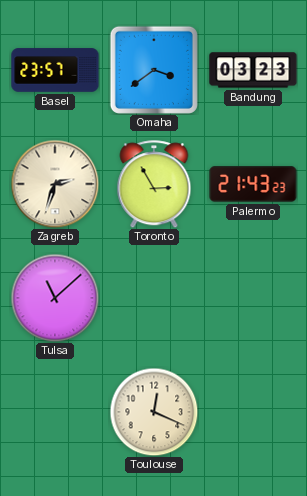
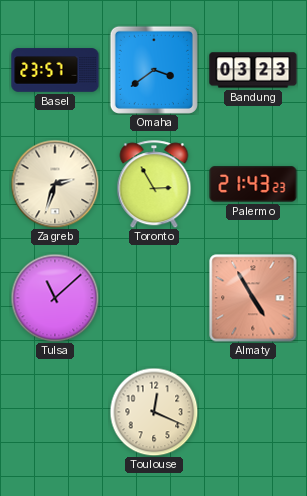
Almaty: none -> 4:55 (253, 298)
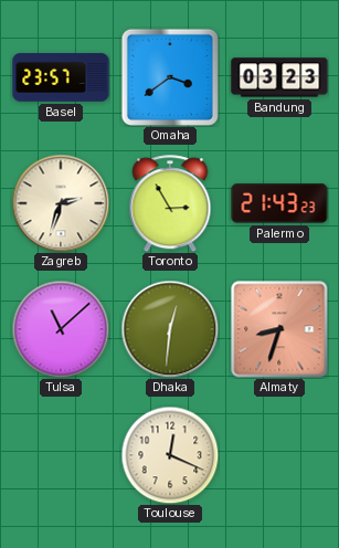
Dhaka: none -> 12:31 (170, 329)
Almaty: 4:55 -> 8:33 (279, 329)
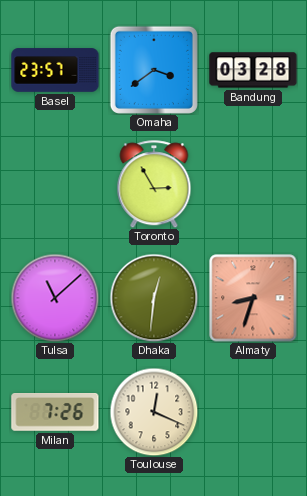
Bandung: 03:23 -> 03:28 (253, 70)
Zagreb: 2:33 -> none (61, 203)
Palermo: 21:43 -> none (279, 204)
Milan: none -> 7:26 (55, 413)
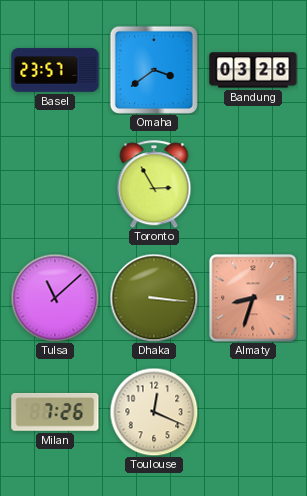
Dhaka: 12:31 -> 3:16 (154, 298)
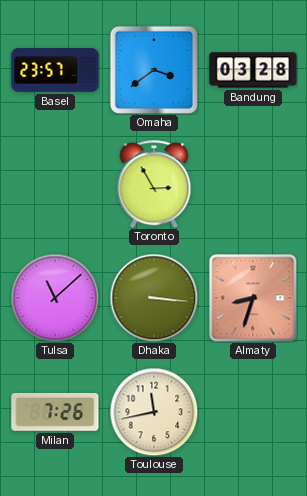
Toulouse: 12:19 -> 11:43 (154, 412)
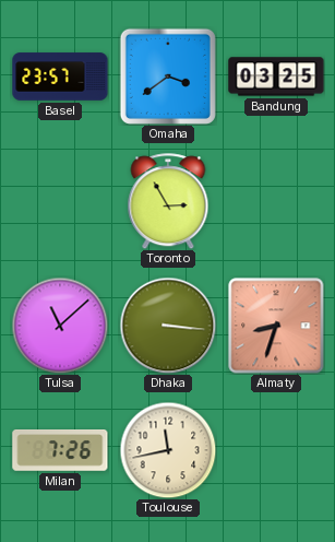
Bandung: 03:28 -> 03:25 (276, 76)
